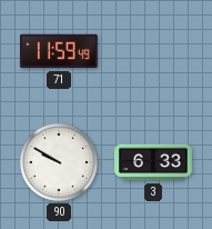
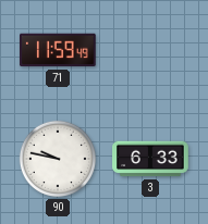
90: 9:50 -> 9:47 (58, 159)
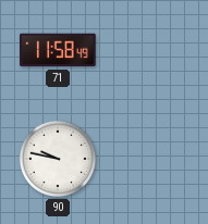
71: 11:59 -> 11:58 (59, 50)
3: 6:33 -> none (150, 159)
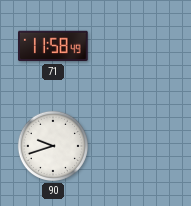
90: 9:47 -> 9:42 (53, 146)
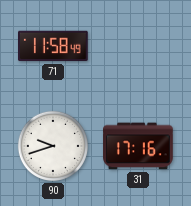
31: none -> 17:16 (138, 146)
